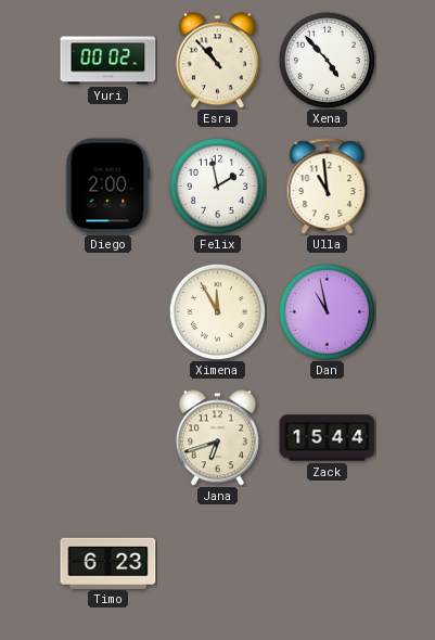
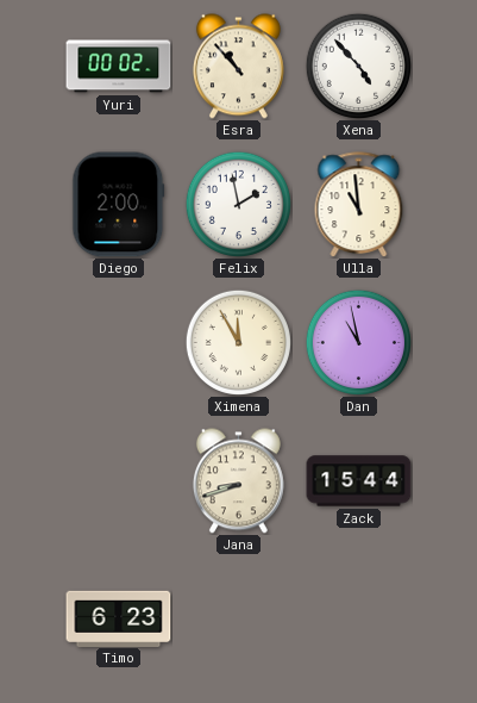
Jana: 6:42 -> 8:42 (238, 481)
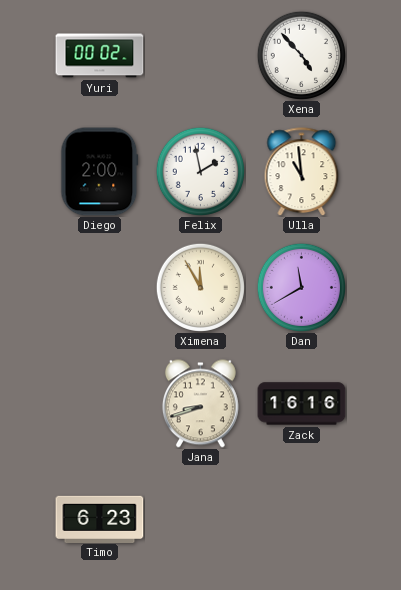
Esra: 10:53 -> none (238, 67)
Dan: 10:58 -> 11:40 (301, 287)
Zack: 15:44 -> 16:16 (302, 404)
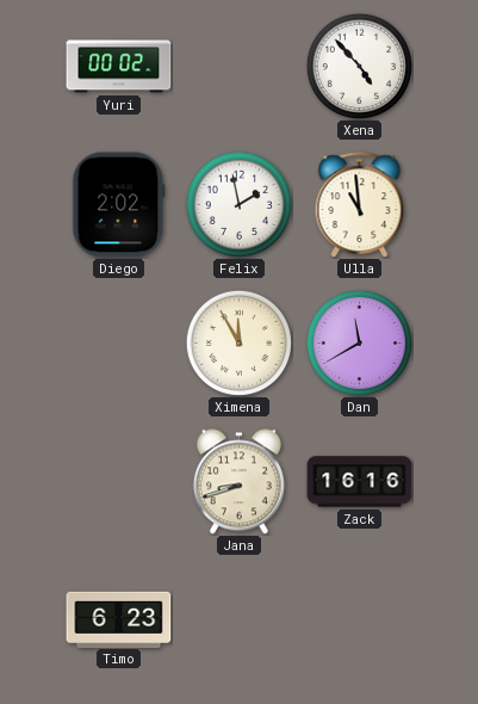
Diego: 2:00 -> 2:02 (119, 205)
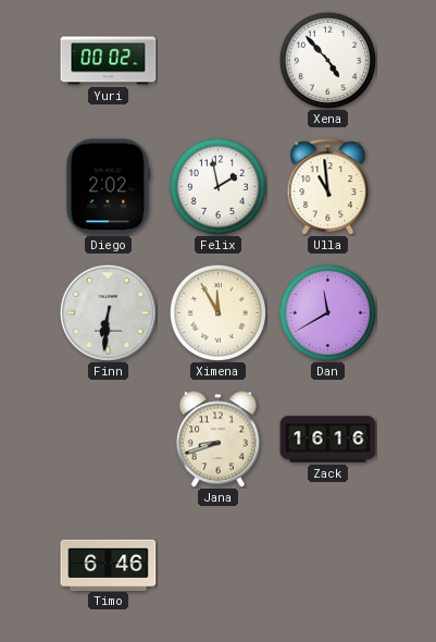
Finn: none -> 6:31 (108, 312)
Timo: 6:23 -> 6:46 (109, 565)
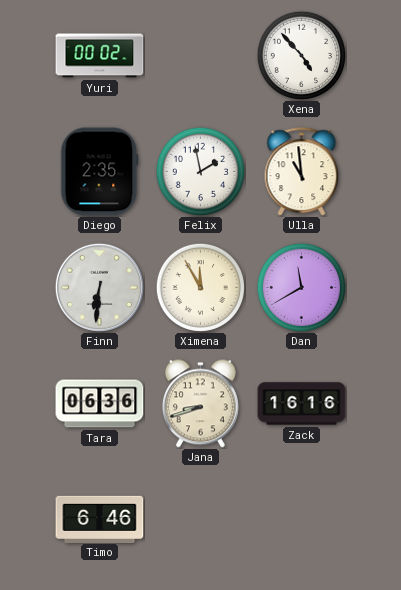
Diego: 2:02 -> 2:35 (100, 172)
Tara: none -> 06:36 (100, 404)
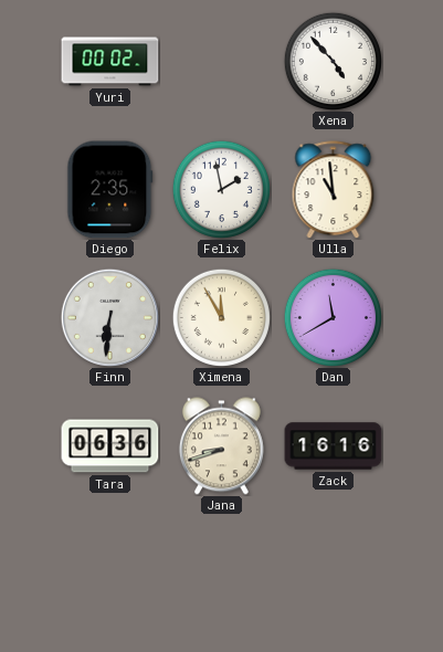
Timo: 6:46 -> none (100, 519)
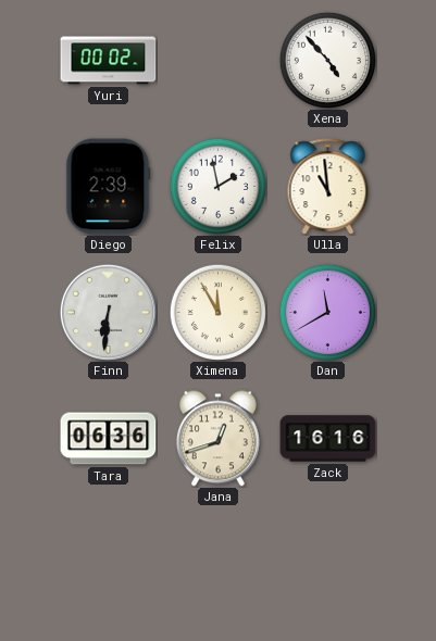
Diego: 2:35 -> 2:39 (109, 187)
Jana: 8:42 -> 12:42 (217, 439)
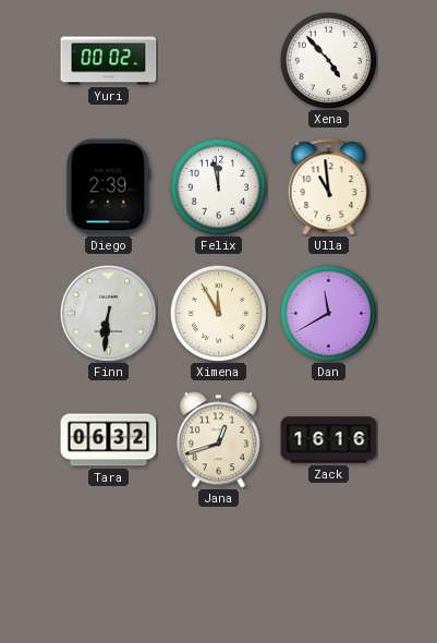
Felix: 1:58 -> 11:58 (218, 186)
Tara: 06:36 -> 06:32 (109, 440)
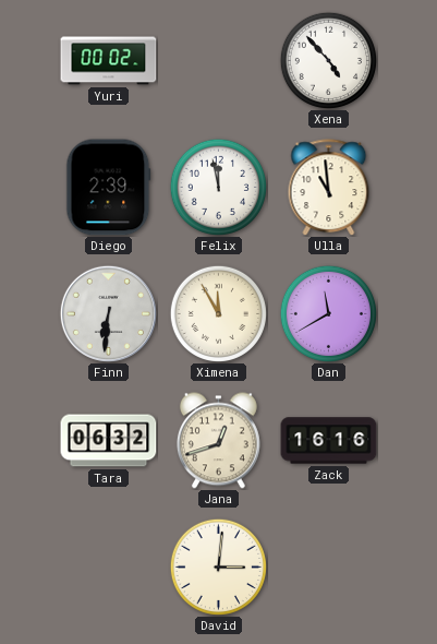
David: none -> 3:01 (218, 567)
